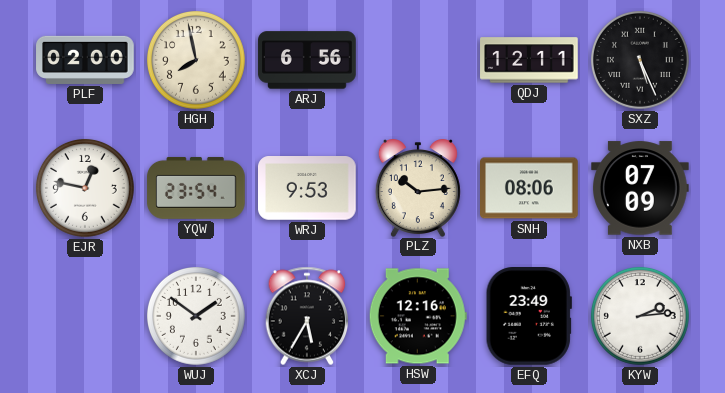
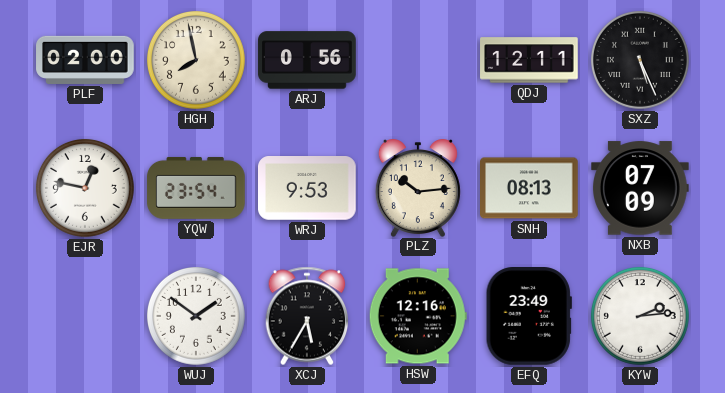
ARJ: 6:56 -> 0:56 (307, 60)
SNH: 08:06 -> 08:13 (530, 188)
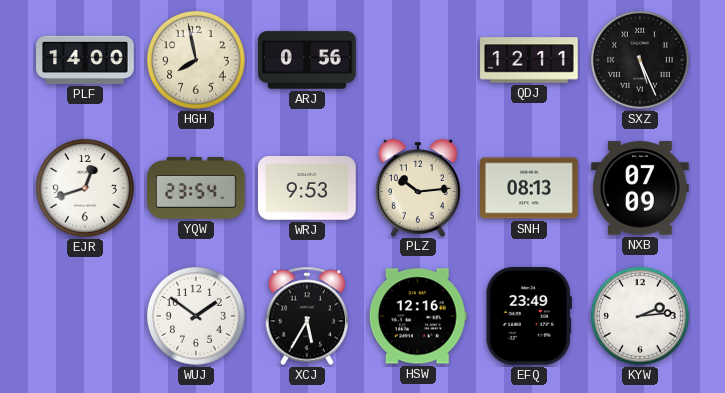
PLF: 02:00 -> 14:00 (85, 60)
EJR: 12:47 -> 12:42 (85, 188)
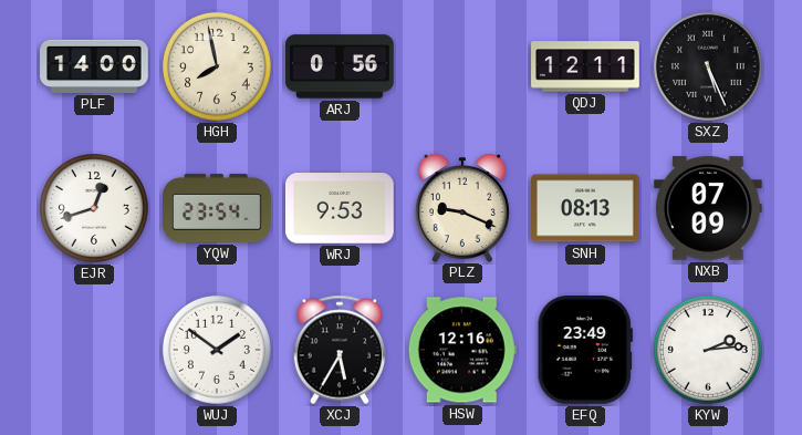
PLZ: 10:14 -> 9:19 (462, 208)
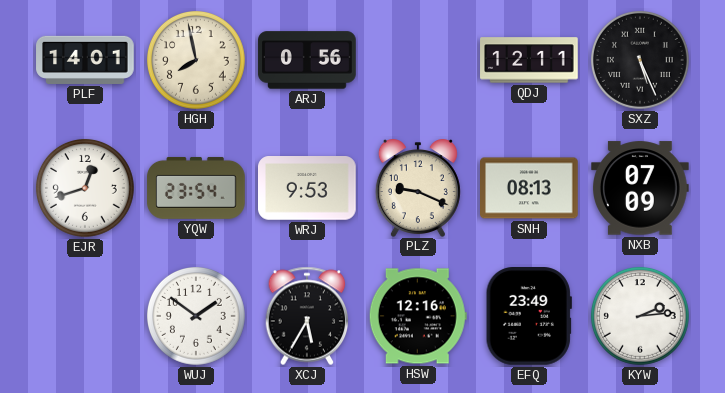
PLF: 14:00 -> 14:01 (85, 60)
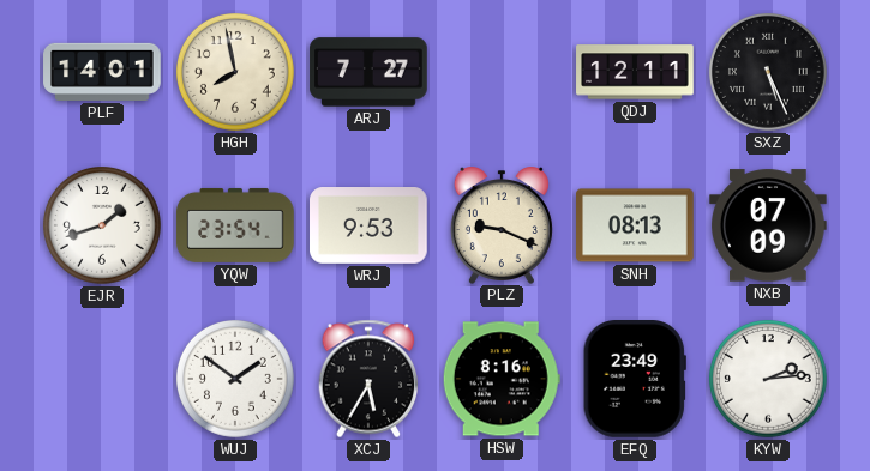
ARJ: 0:56 -> 7:27 (368, 72)
EJR: 12:42 -> 1:42 (102, 225)
HSW: 12:16 -> 8:16 (502, 379)
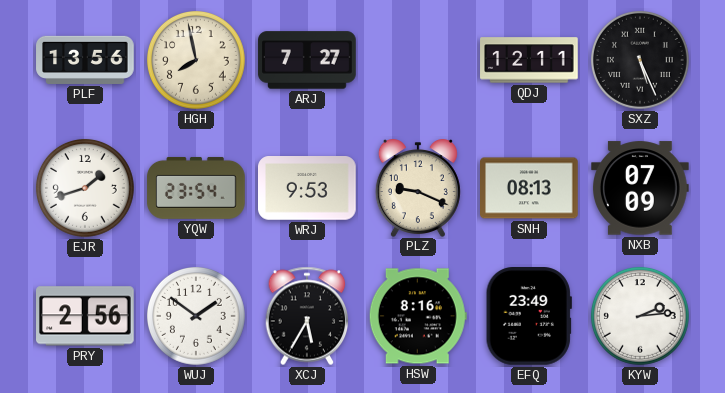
PLF: 14:01 -> 13:56 (85, 60)
PRY: none -> 2:56 (86, 316)
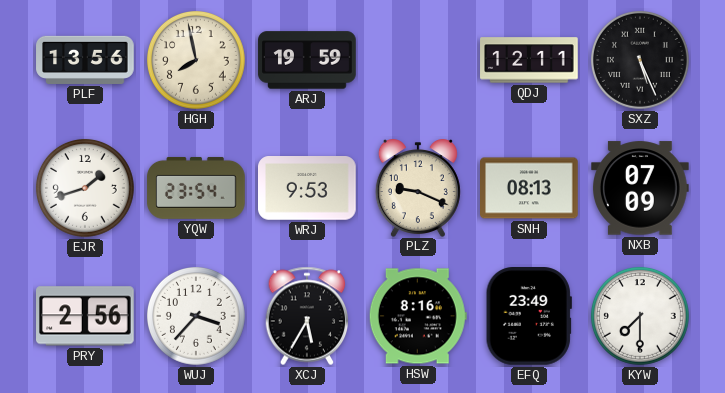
ARJ: 7:27 -> 19:59 (307, 60)
WUJ: 1:51 -> 3:37 (196, 316)
KYW: 2:14 -> 7:30 (640, 316)
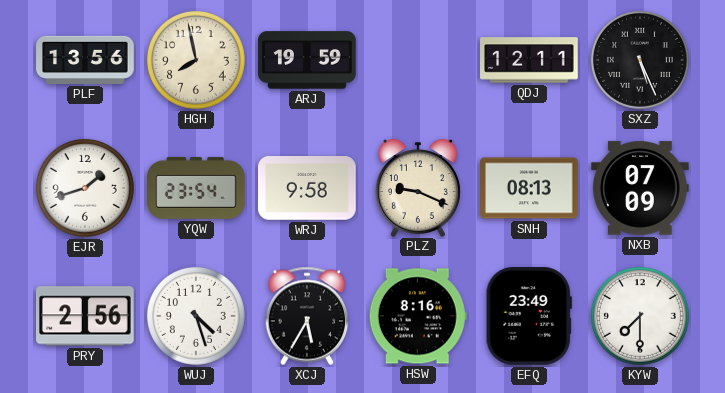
WRJ: 9:53 -> 9:58 (308, 189)
WUJ: 3:37 -> 4:27 (196, 316)
